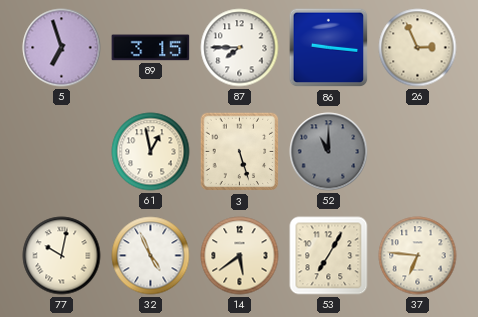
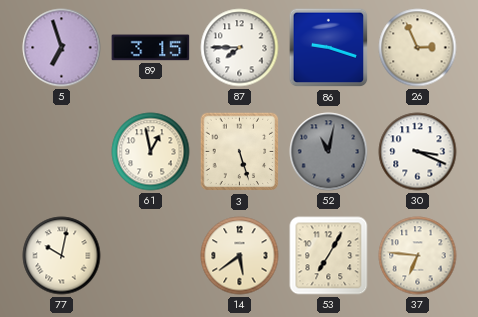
86: 9:16 -> 9:18 (329, 48)
52: 11:00 -> 11:02 (329, 152)
30: none -> 3:19 (418, 152)
32: 4:56 -> none (151, 256)
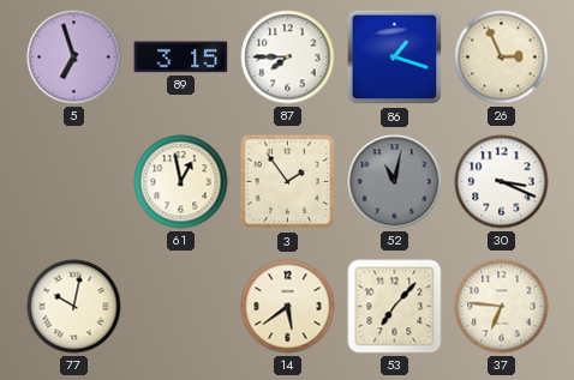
86: 9:18 -> 1:18 (395, 58)
3: 5:27 -> 1:54 (288, 182)
53: 7:05 -> 7:07 (395, 307)
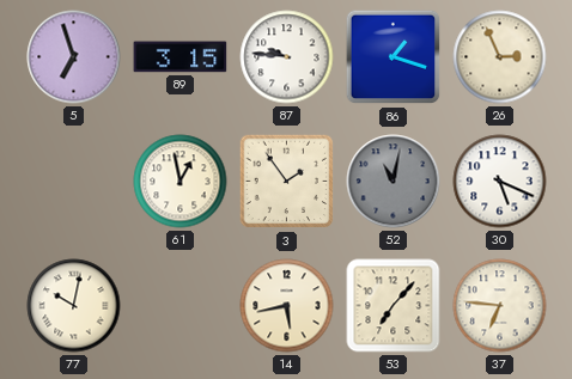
87: 7:45 -> 9:46 (287, 57)
30: 3:19 -> 5:19 (500, 182)
14: 5:39 -> 5:43 (287, 306)
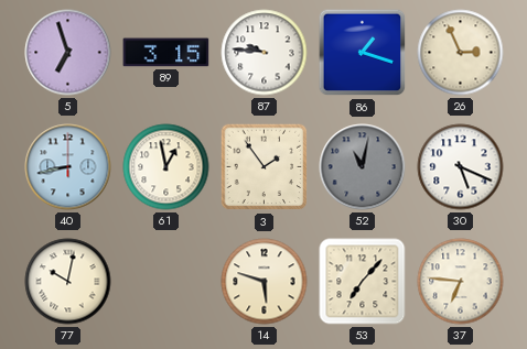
40: none -> 8:43 (68, 167)
14: 5:43 -> 5:48 (265, 282)
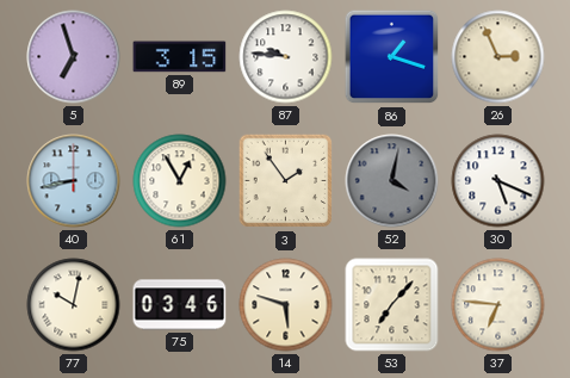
61: 12:58 -> 12:55 (180, 181)
52: 11:02 -> 4:02 (392, 181)
75: none -> 03:46 (180, 305)
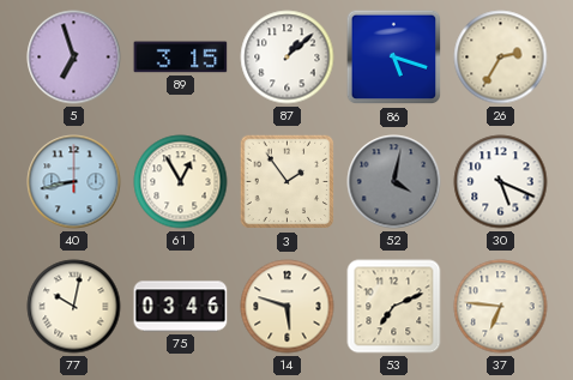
87: 9:46 -> 1:08 (288, 58)
86: 1:18 -> 5:18 (394, 58)
26: 2:56 -> 2:35 (501, 58)
53: 7:07 -> 7:11 (394, 307)
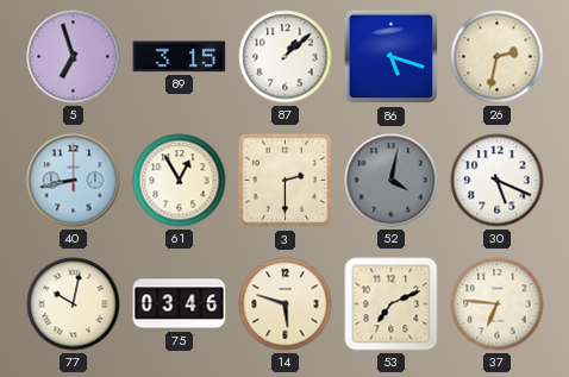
26: 2:35 -> 2:32 (498, 57)
3: 1:54 -> 2:30 (286, 181)
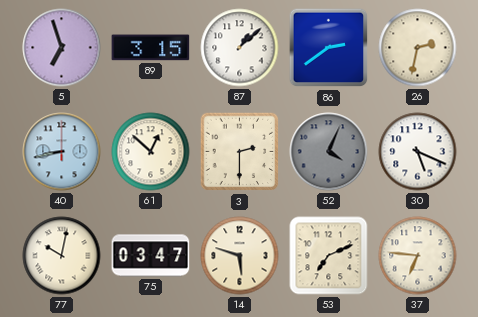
86: 5:18 -> 2:39 (329, 48)
61: 12:55 -> 12:52 (151, 152)
52: 4:02 -> 4:04 (329, 152)
75: 03:46 -> 03:47 (151, 256)
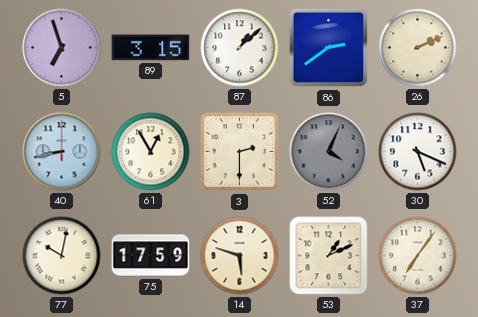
26: 2:32 -> 2:11 (418, 48)
61: 12:52 -> 12:55 (151, 152)
75: 03:47 -> 17:59 (151, 256)
53: 7:11 -> 1:11 (329, 256)
37: 6:46 -> 7:06 (418, 256)
